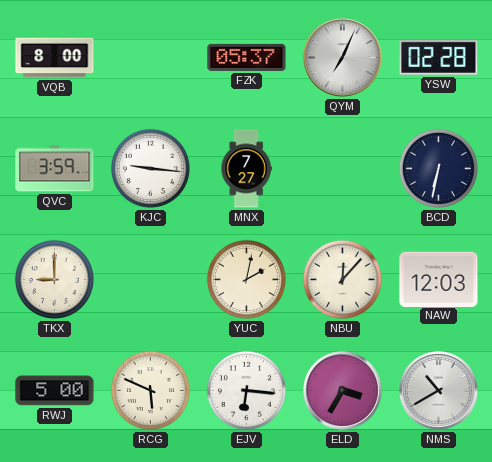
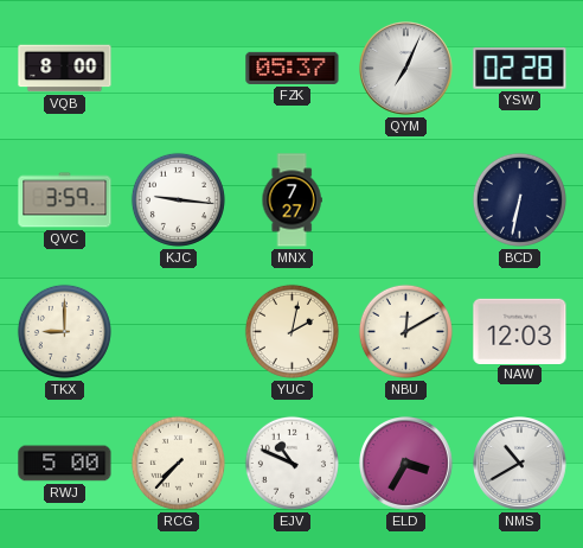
NBU: 12:07 -> 12:10 (405, 331)
RCG: 5:49 -> 7:37 (178, 463)
EJV: 6:16 -> 10:49 (291, 463)
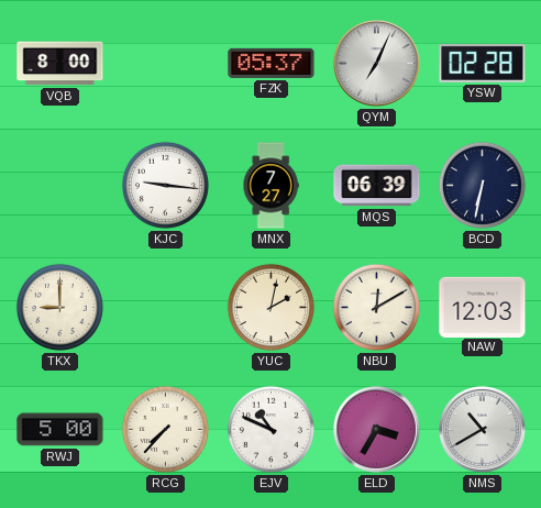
QVC: 3:59 -> none (65, 200)
MQS: none -> 06:39 (377, 186)
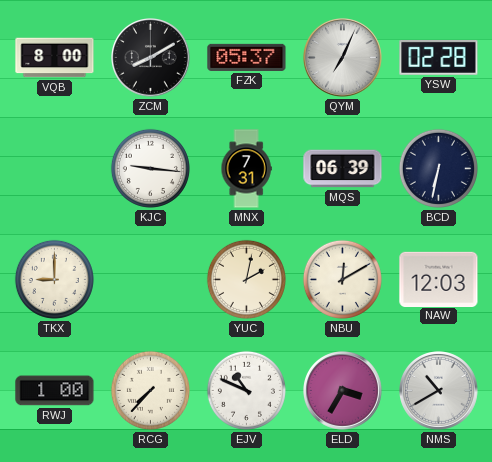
ZCM: none -> 8:10 (151, 58)
MNX: 7:27 -> 7:31 (246, 169)
RWJ: 5:00 -> 1:00 (55, 391)
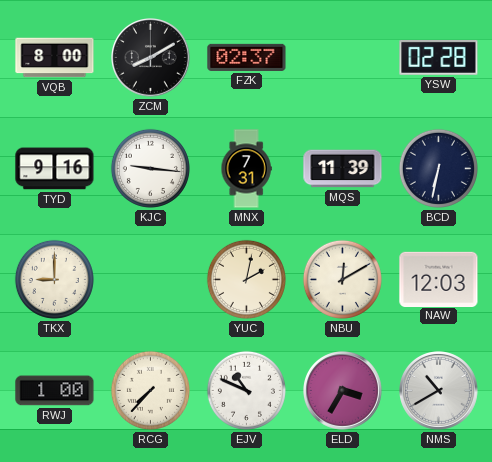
FZK: 05:37 -> 02:37 (247, 57)
QYM: 7:04 -> none (343, 58)
TYD: none -> 9:16 (55, 169)
MQS: 06:39 -> 11:39 (343, 169)
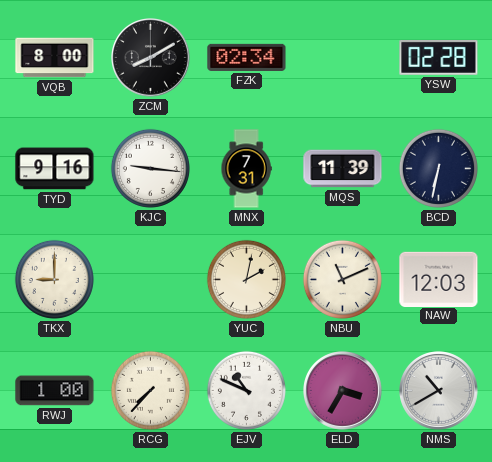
FZK: 02:37 -> 02:34 (247, 57)
NBU: 12:10 -> 11:11 (342, 279)
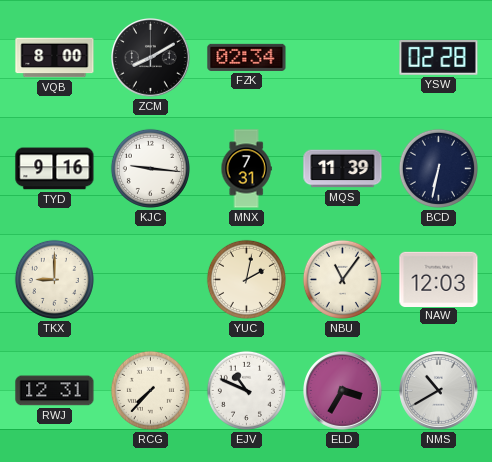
NBU: 11:11 -> 11:06 (342, 279)
RWJ: 1:00 -> 12:31 (55, 391)
